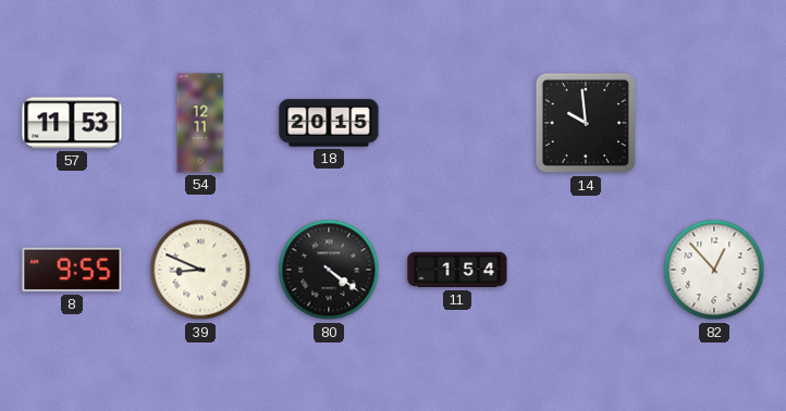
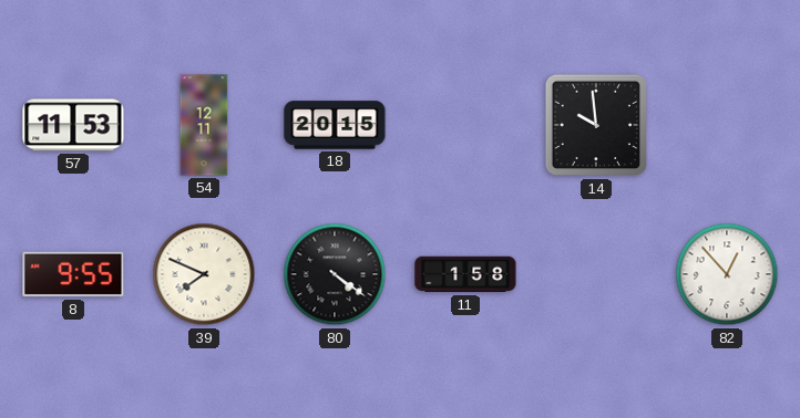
39: 8:49 -> 7:49 (204, 274)
11: 1:54 -> 1:58 (465, 274)
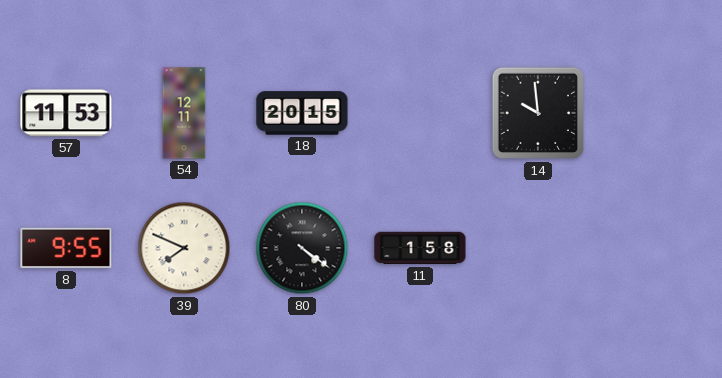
82: 12:53 -> none (727, 274)
